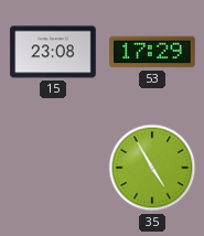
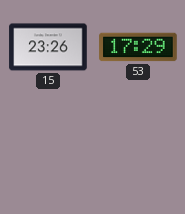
15: 23:08 -> 23:26 (48, 47)
35: 4:55 -> none (152, 168)
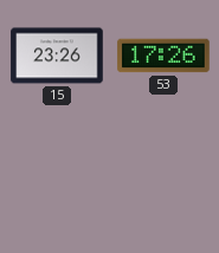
53: 17:29 -> 17:26 (163, 56)
